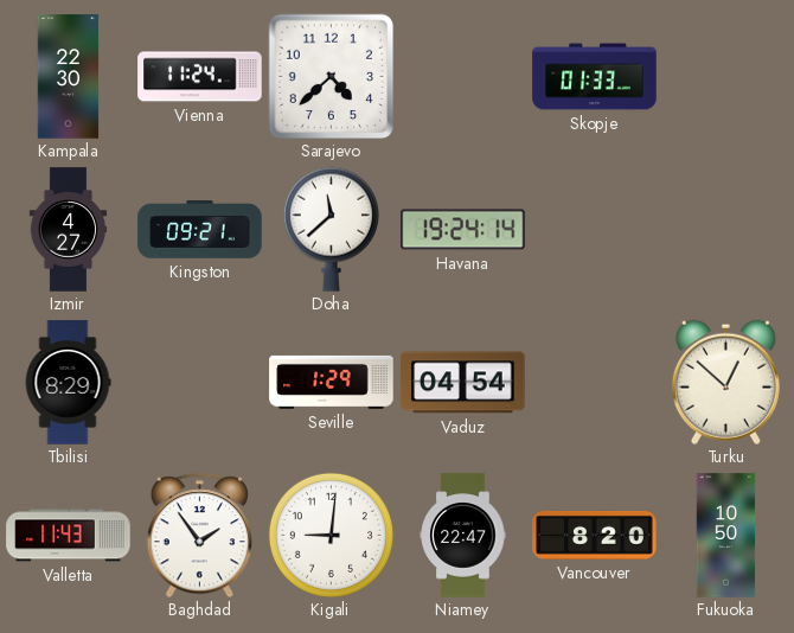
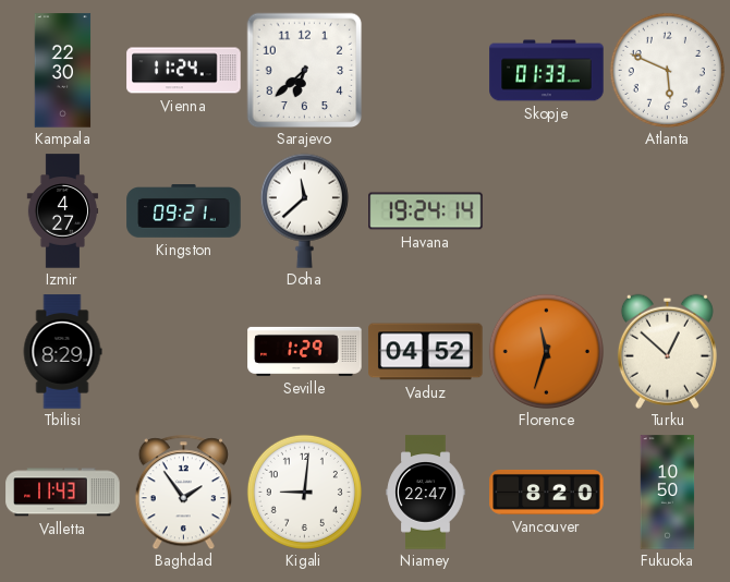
Sarajevo: 4:38 -> 6:38 (304, 70)
Atlanta: none -> 5:49 (667, 70)
Vaduz: 04:54 -> 04:52 (426, 352)
Florence: none -> 11:33 (546, 351)
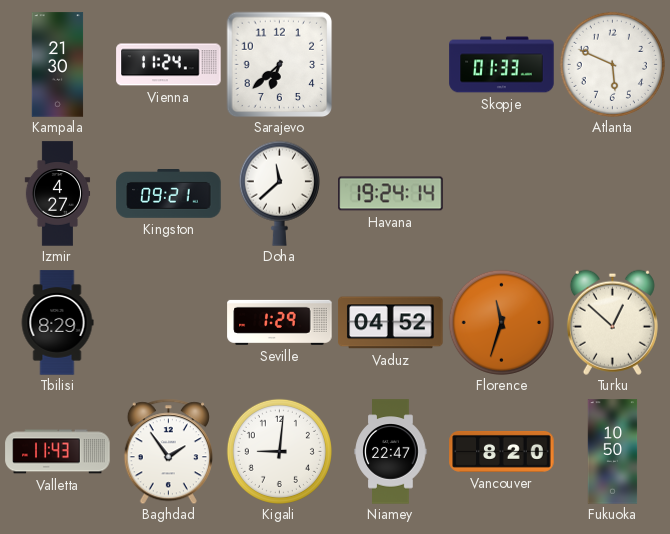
Kampala: 22:30 -> 21:30 (58, 65)
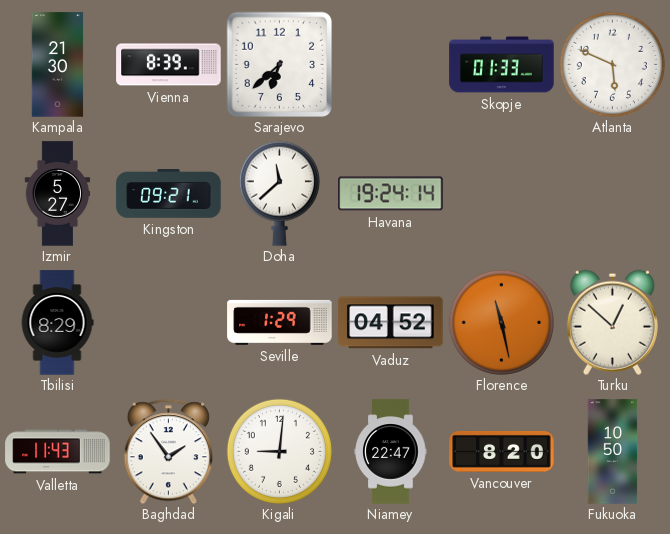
Vienna: 11:24 -> 8:39 (169, 65)
Izmir: 4:27 -> 5:27 (58, 194)
Florence: 11:33 -> 11:28 (501, 322)
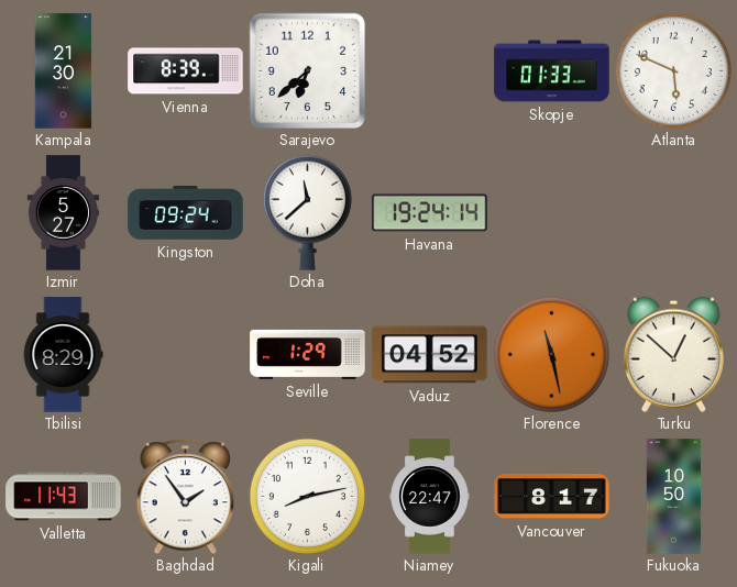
Kingston: 09:21 -> 09:24 (186, 213)
Kigali: 9:01 -> 8:13 (307, 496)
Vancouver: 8:20 -> 8:17 (552, 496)
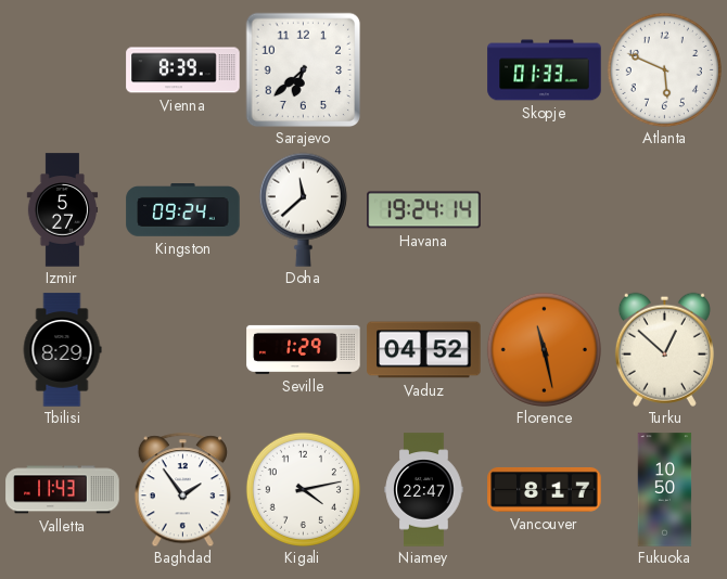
Kampala: 21:30 -> none (64, 71)
Kigali: 8:13 -> 4:13 (303, 489)
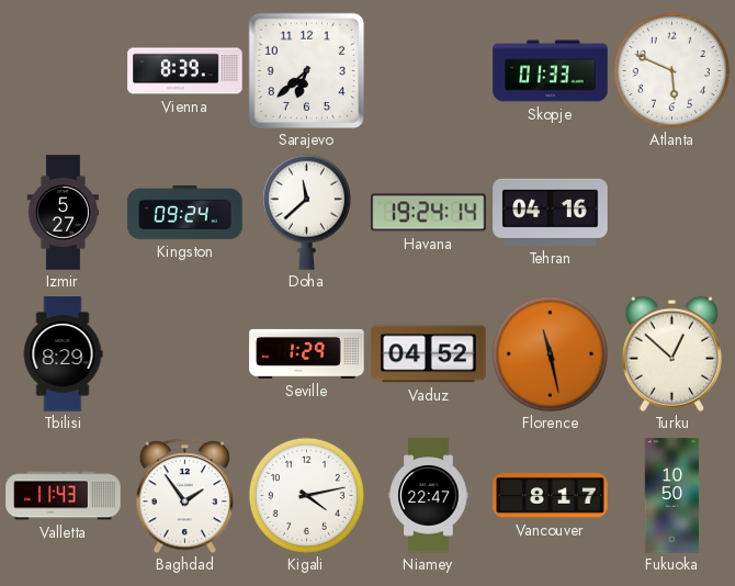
Tehran: none -> 04:16 (551, 212)
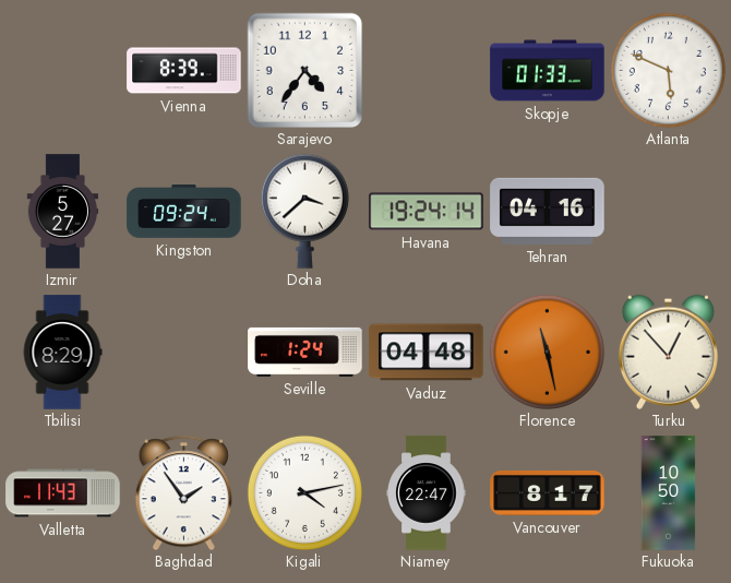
Sarajevo: 6:38 -> 4:36 (304, 70)
Doha: 11:38 -> 3:38 (304, 211)
Seville: 1:29 -> 1:24 (305, 352)
Vaduz: 04:52 -> 04:48 (427, 353)
Turku: 12:52 -> 12:53 (668, 352)
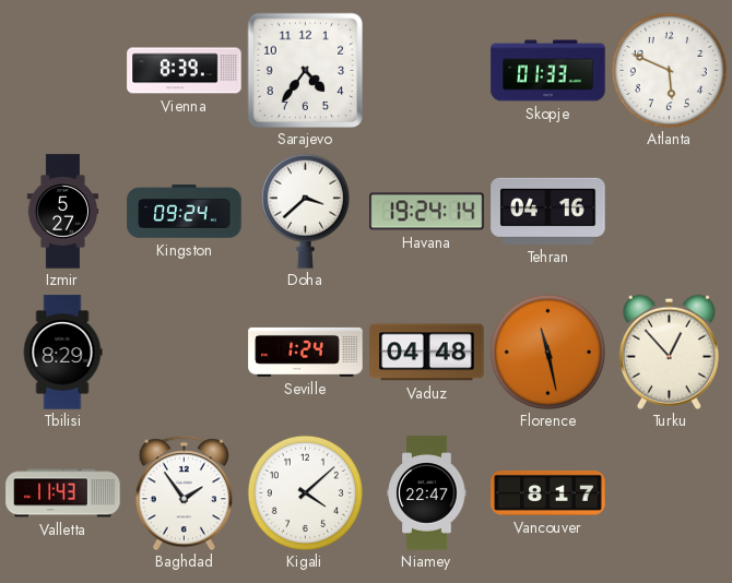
Kigali: 4:13 -> 4:08 (305, 492)
Fukuoka: 10:50 -> none (669, 493)
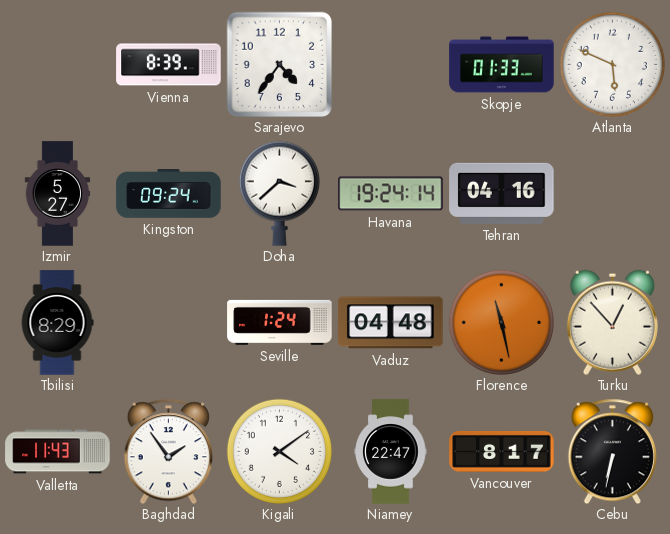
Kigali: 4:08 -> 4:09 (279, 451)
Cebu: none -> 6:32 (612, 451)
